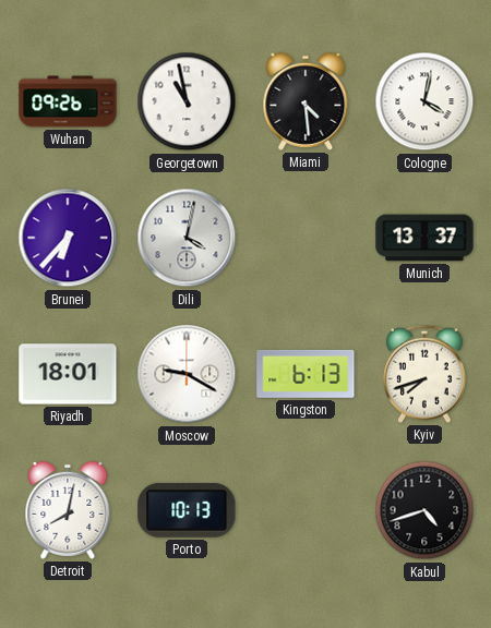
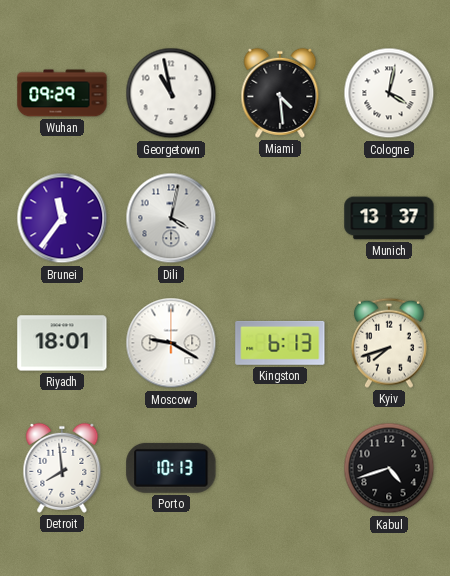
Wuhan: 09:26 -> 09:29 (62, 93)
Brunei: 6:37 -> 11:36 (62, 218)
Detroit: 8:02 -> 7:59 (62, 468)
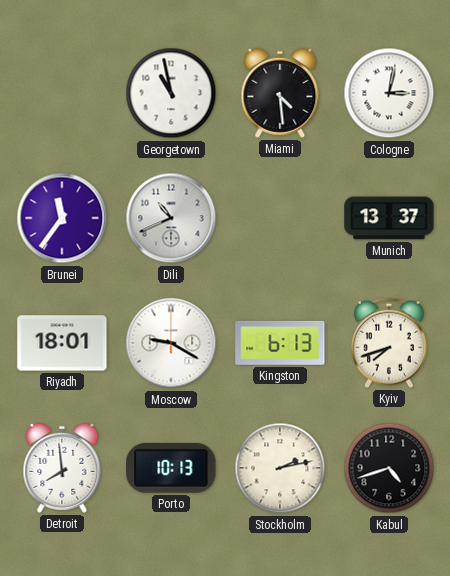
Wuhan: 09:29 -> none (62, 93)
Cologne: 4:02 -> 3:02 (389, 93)
Dili: 4:02 -> 10:41 (171, 218)
Stockholm: none -> 2:13 (280, 468)
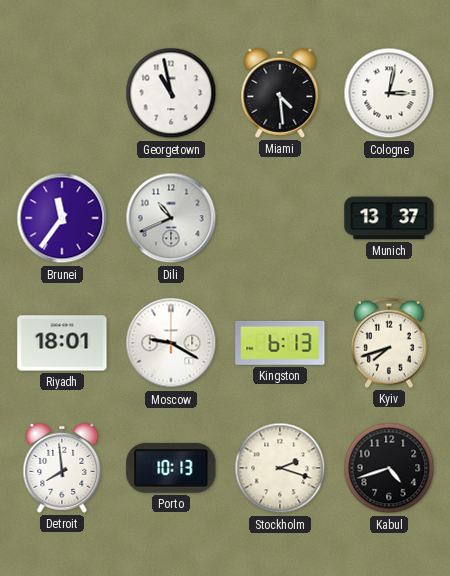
Stockholm: 2:13 -> 2:18 (280, 468)
